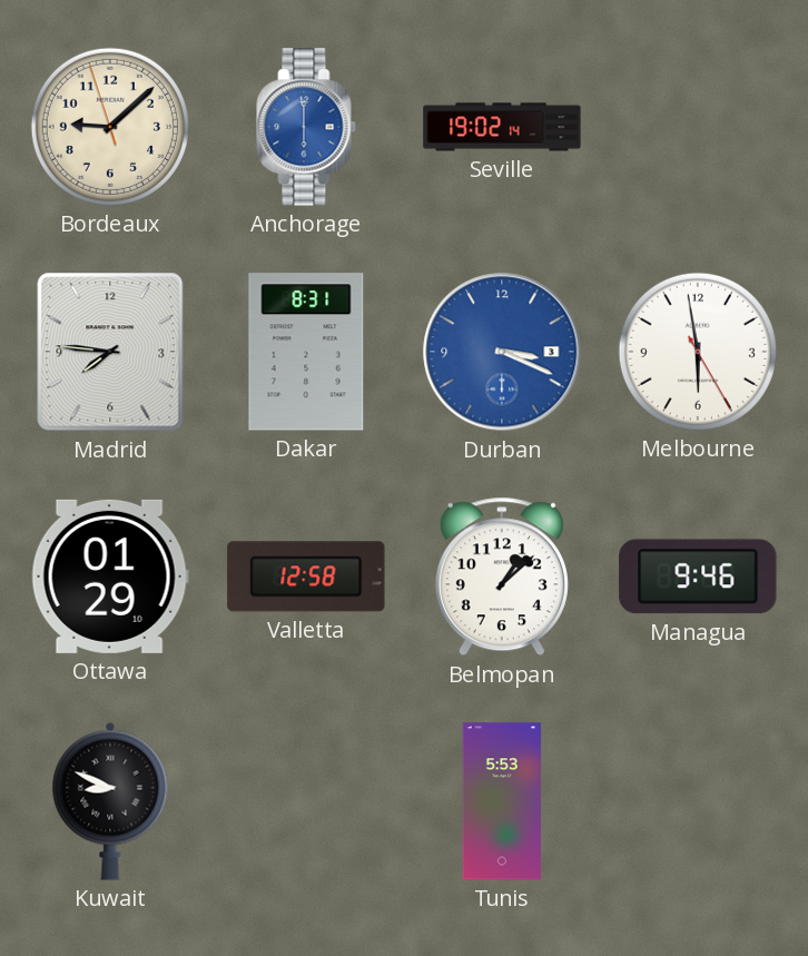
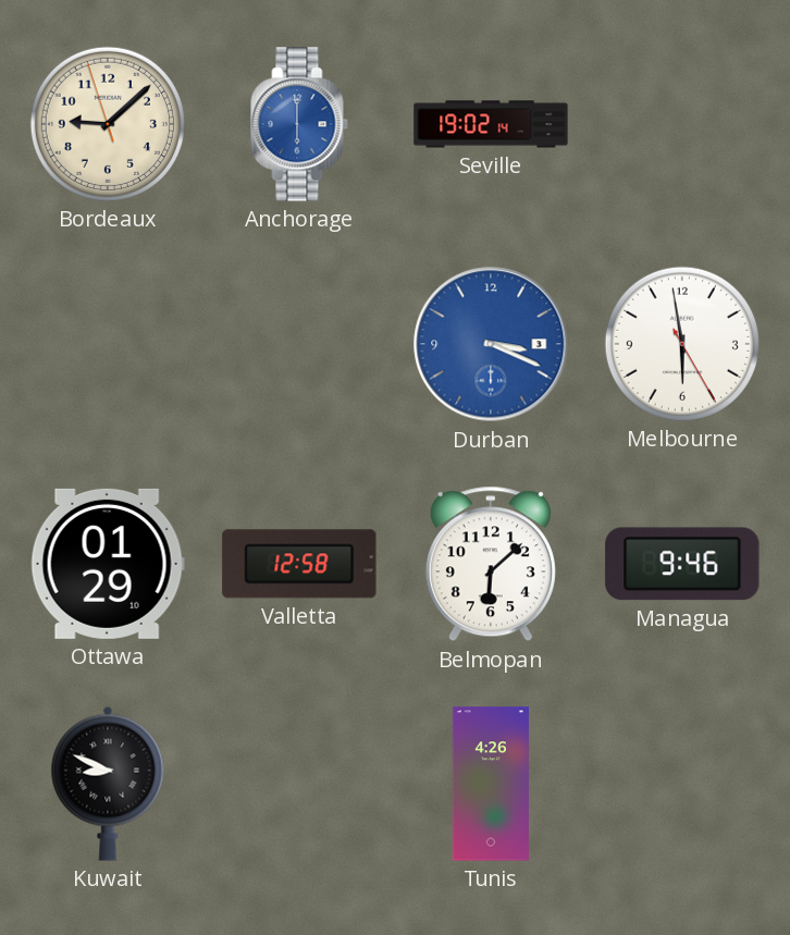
Madrid: 7:46 -> none (110, 352)
Dakar: 8:31 -> none (306, 352)
Belmopan: 1:08 -> 6:08 (491, 564)
Tunis: 5:53 -> 4:26 (491, 784)
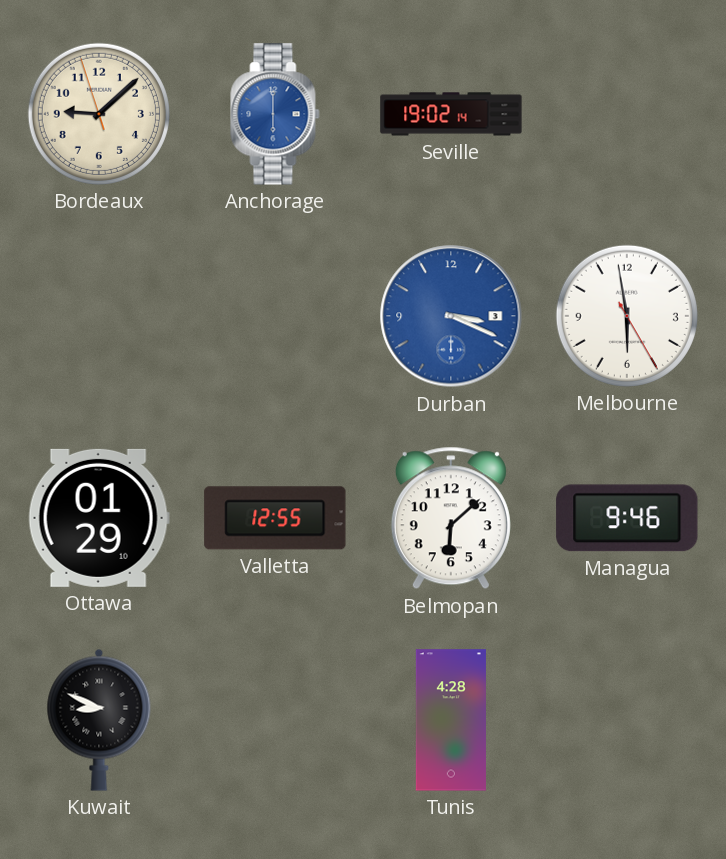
Valletta: 12:58 -> 12:55 (275, 518)
Tunis: 4:26 -> 4:28 (451, 720)
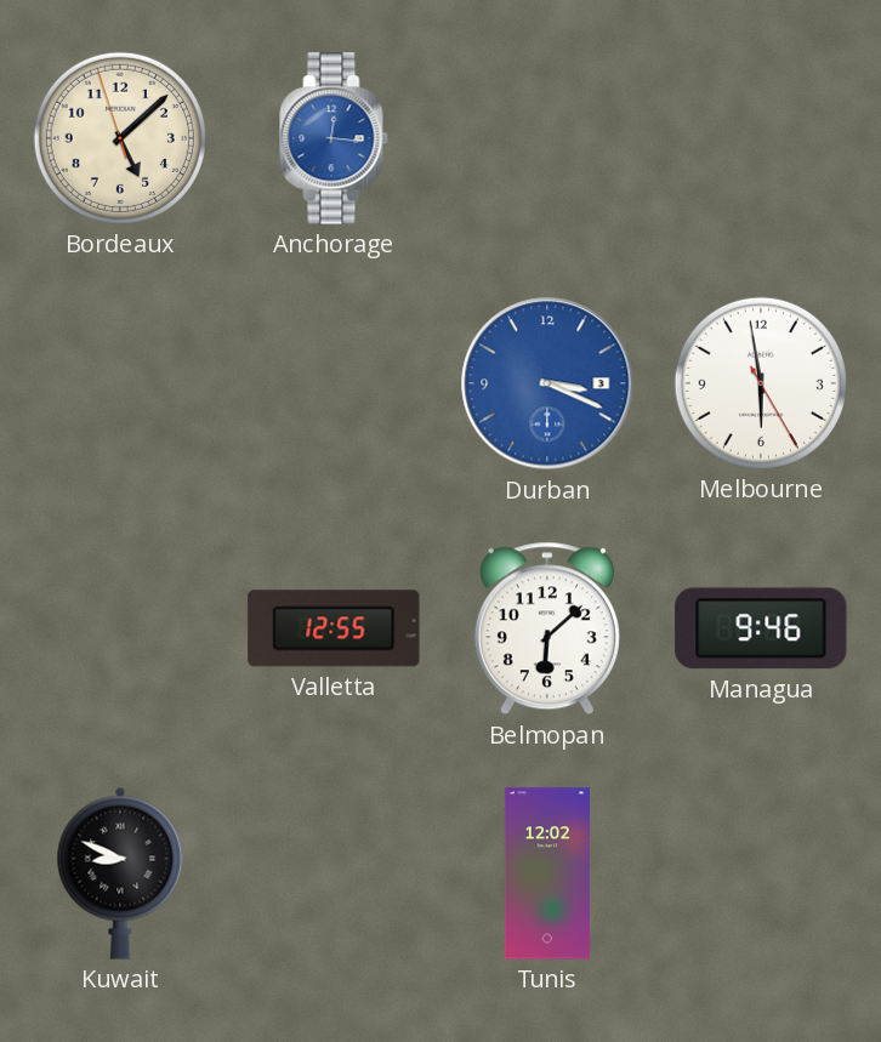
Bordeaux: 9:07 -> 5:07 (120, 138)
Anchorage: 6:00 -> 12:16 (334, 138)
Seville: 19:02 -> none (451, 114)
Ottawa: 01:29 -> none (99, 518)
Tunis: 4:28 -> 12:02 (547, 873)
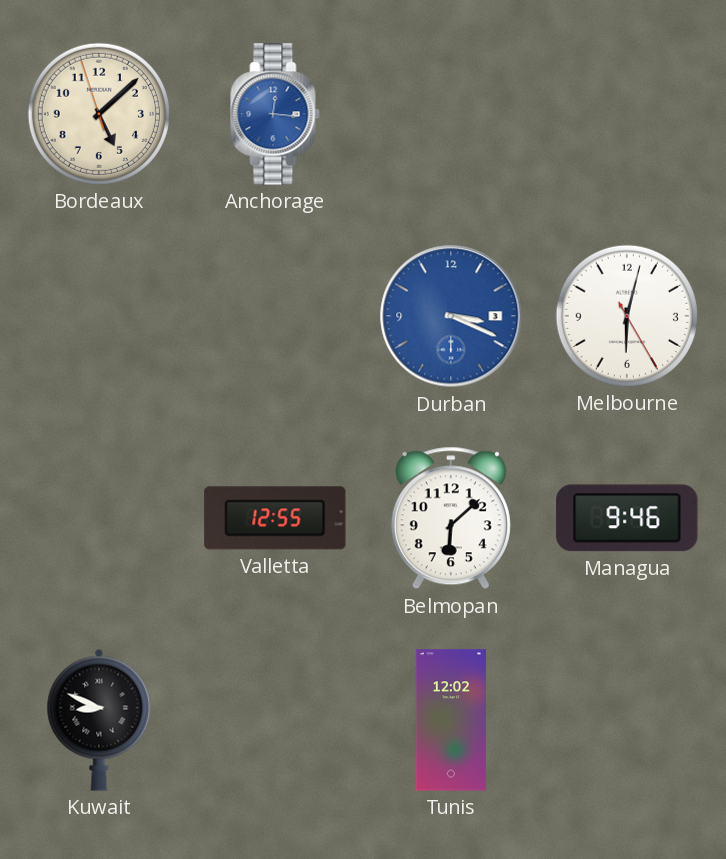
Melbourne: 5:58 -> 6:02 (627, 316)
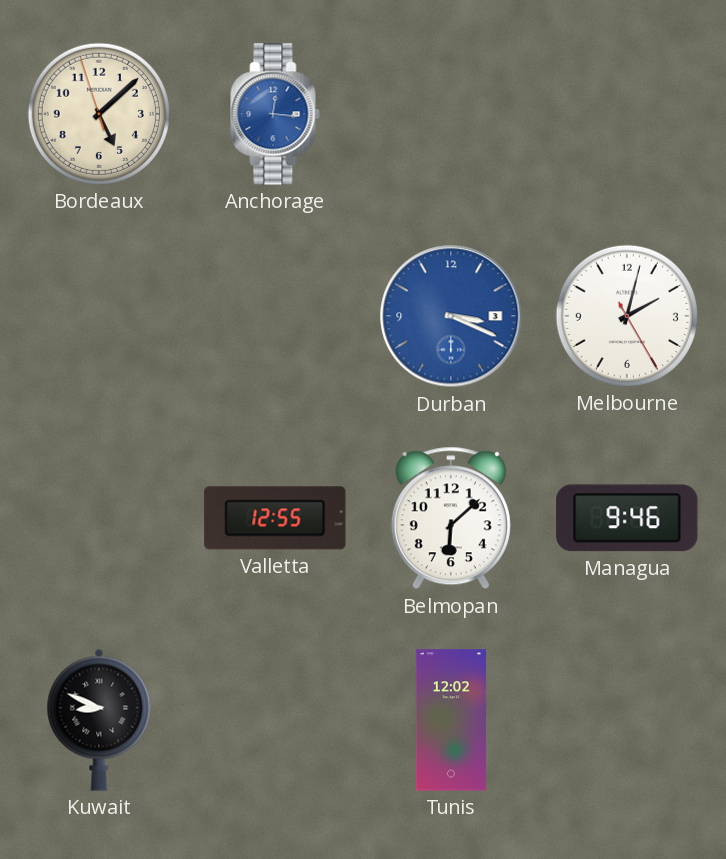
Melbourne: 6:02 -> 2:02 (627, 316)
